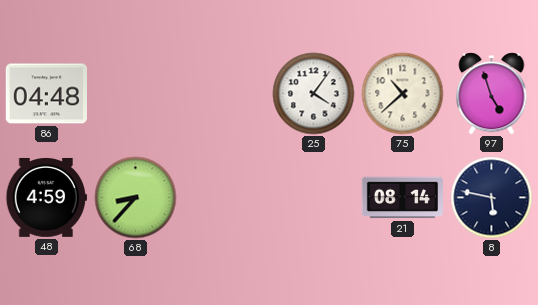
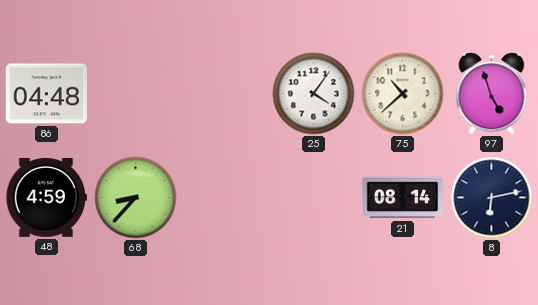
8: 5:47 -> 6:13 (492, 198)
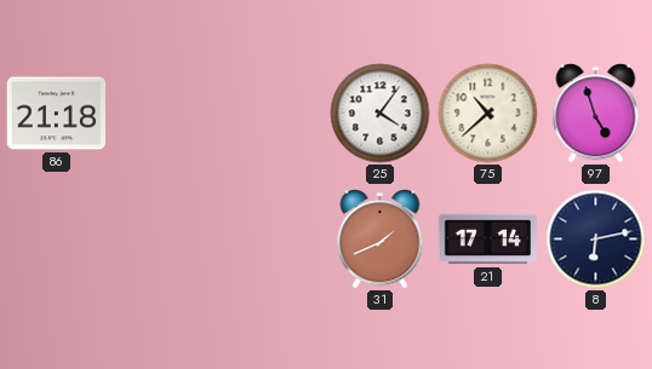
86: 04:48 -> 21:18 (56, 114)
48: 4:59 -> none (46, 197)
68: 8:37 -> none (136, 198)
31: none -> 1:41 (381, 240)
21: 08:14 -> 17:14 (487, 240)
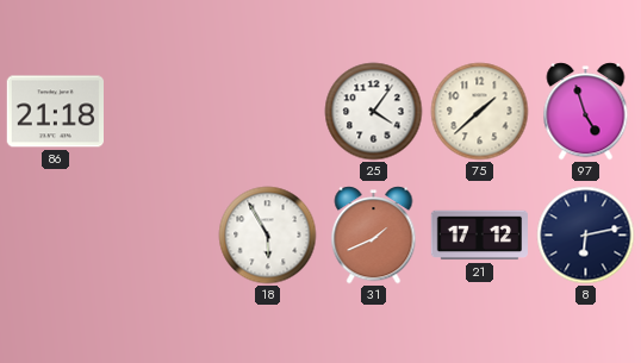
75: 10:38 -> 1:38 (480, 112)
18: none -> 5:55 (268, 236)
21: 17:14 -> 17:12 (479, 236)
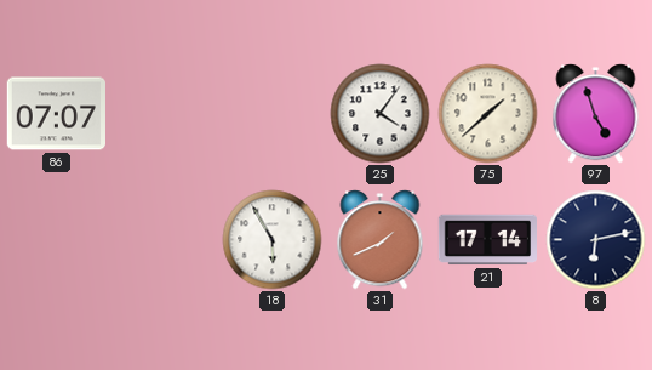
86: 21:18 -> 07:07 (56, 114)
21: 17:12 -> 17:14 (487, 240)
